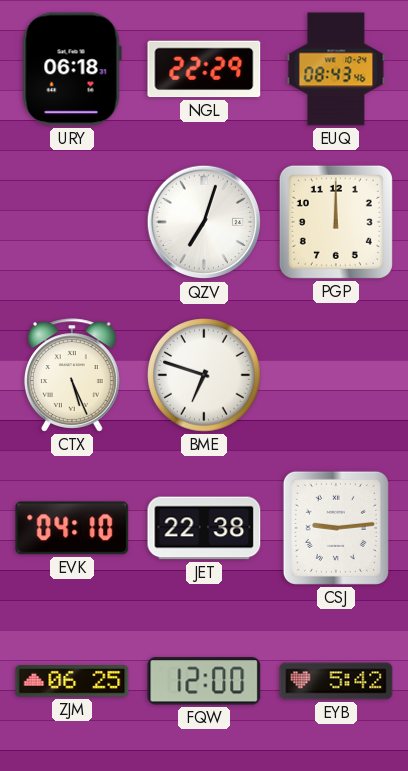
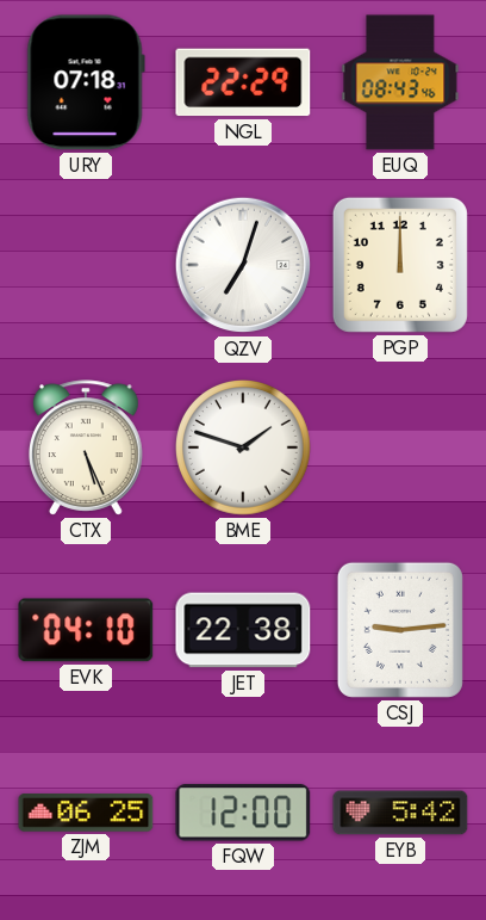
URY: 06:18 -> 07:18 (86, 82)
BME: 6:48 -> 1:48 (244, 449)
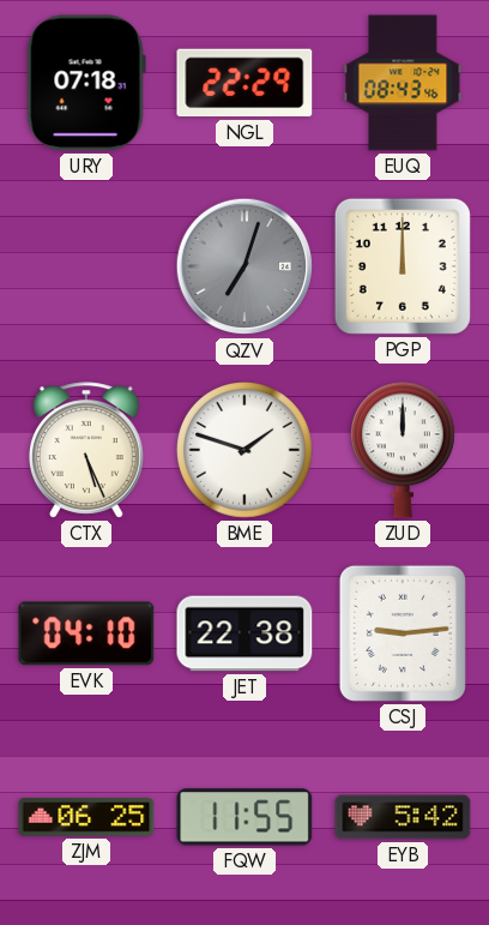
QZV dial: white -> grey (244, 266)
ZUD: none -> 12:00 (403, 450)
FQW: 12:00 -> 11:55 (244, 817)
